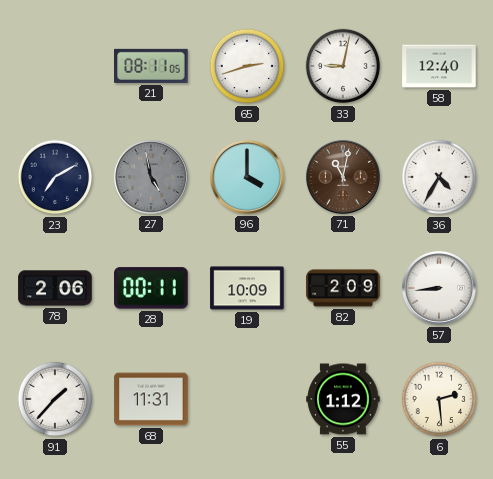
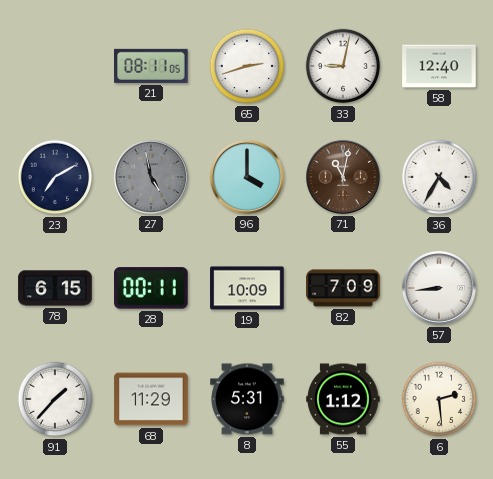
78: 2:06 -> 6:15 (55, 288)
82: 2:09 -> 7:09 (343, 288)
68: 11:31 -> 11:29 (151, 399)
8: none -> 5:31 (247, 399)
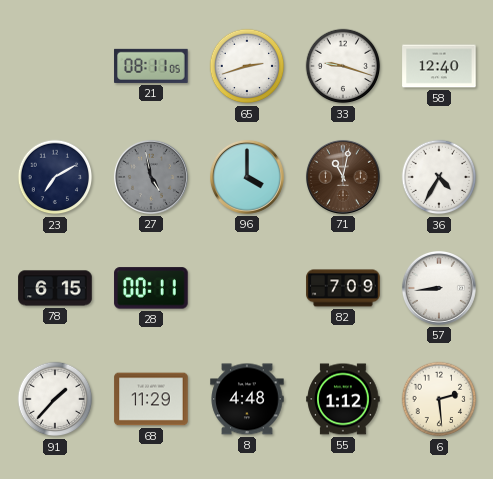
33: 9:02 -> 9:18 (343, 66)
19: 10:09 -> none (247, 288)
8: 5:31 -> 4:48 (247, 399)
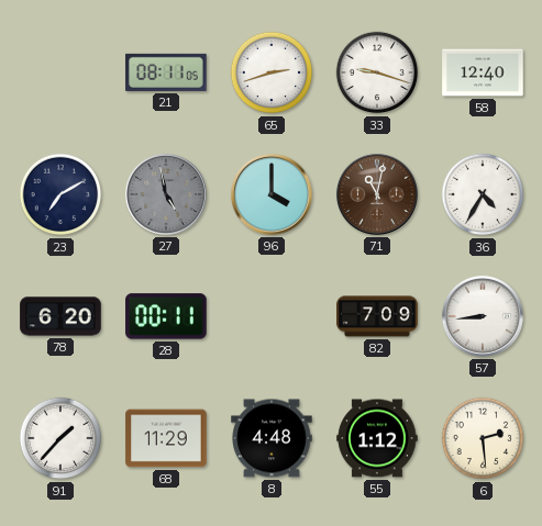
78: 6:15 -> 6:20 (60, 316)
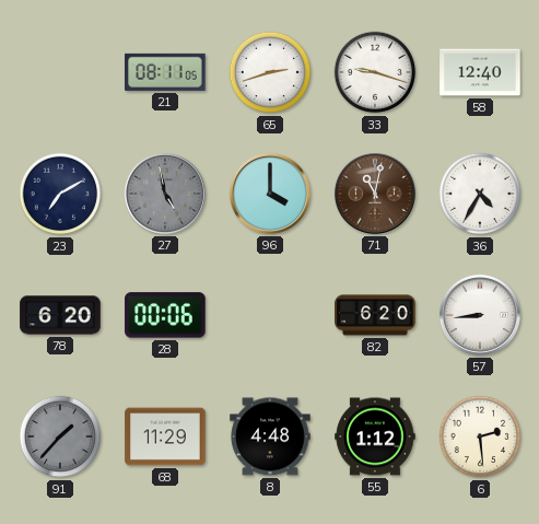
28: 00:11 -> 00:06 (165, 315)
82: 7:09 -> 6:20 (375, 315)
91 dial: white -> grey (60, 436)
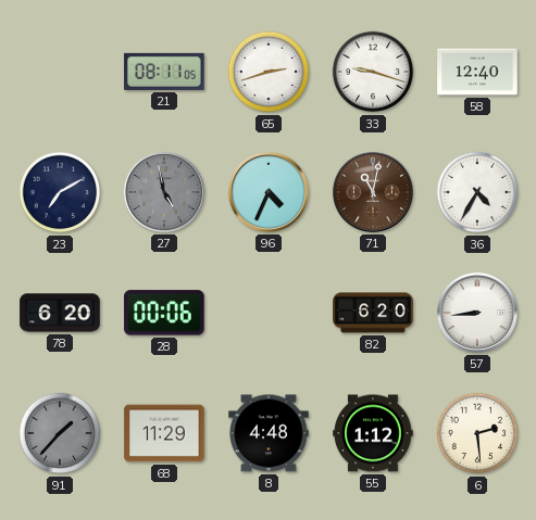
96: 4:00 -> 4:34 (269, 192)
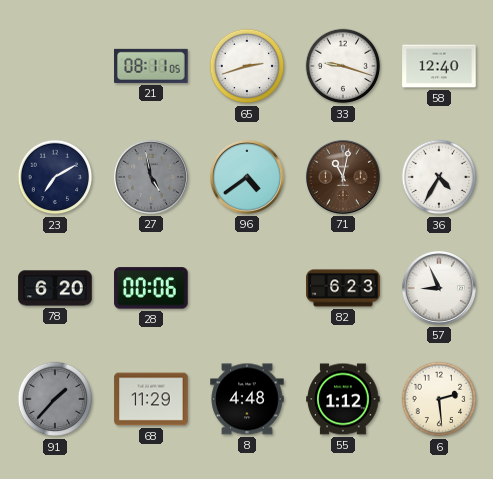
96: 4:34 -> 4:39 (247, 177)
82: 6:20 -> 6:23 (343, 288)
57: 8:44 -> 8:56 (439, 288)
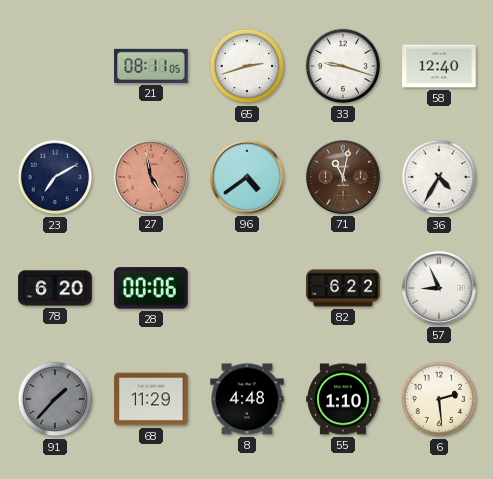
27 dial: grey -> salmon (151, 177)
82: 6:23 -> 6:22 (343, 288)
55: 1:12 -> 1:10 (343, 399)
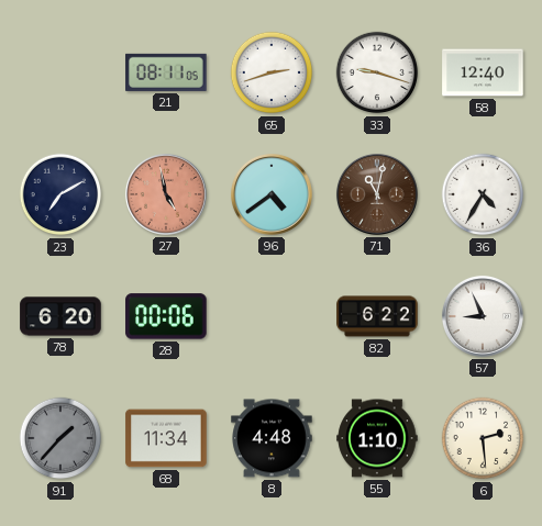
68: 11:29 -> 11:34 (166, 438)
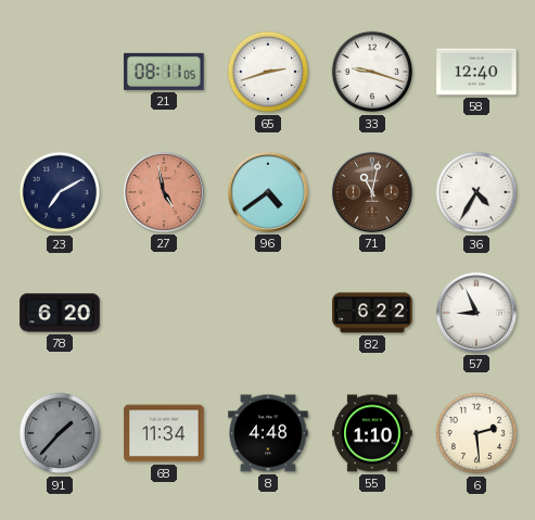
28: 00:06 -> none (166, 316)
